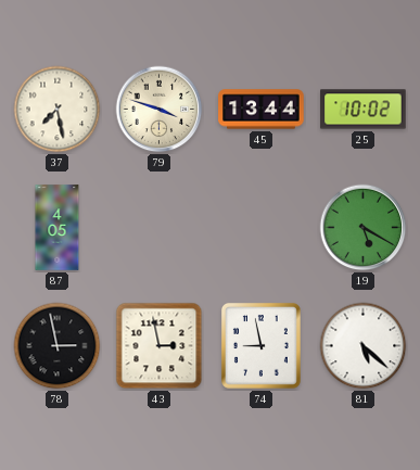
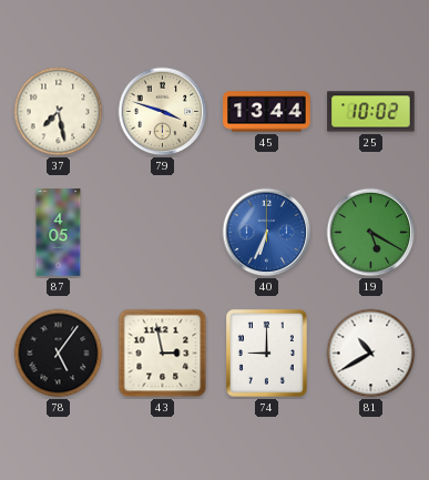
40: none -> 6:34 (267, 233)
78: 2:58 -> 5:06 (59, 354)
74: 8:58 -> 9:00 (266, 353)
81: 5:22 -> 10:40 (371, 354)
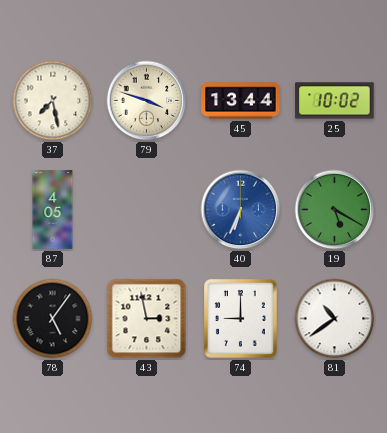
81: 10:40 -> 10:39 (335, 319)
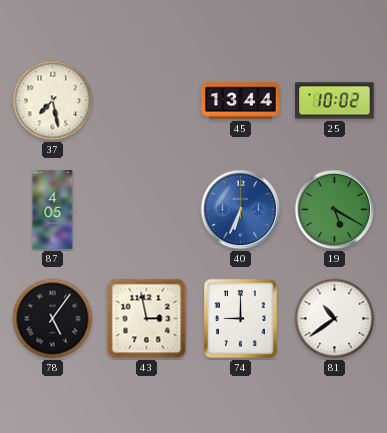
79: 3:48 -> none (147, 101)
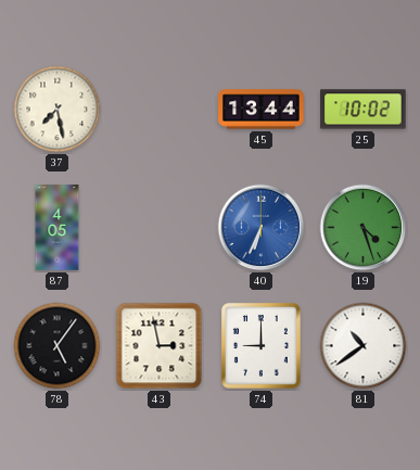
19: 5:20 -> 4:27 (364, 228)
